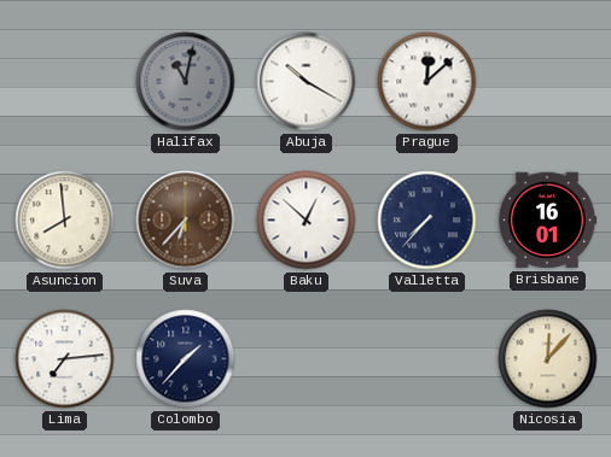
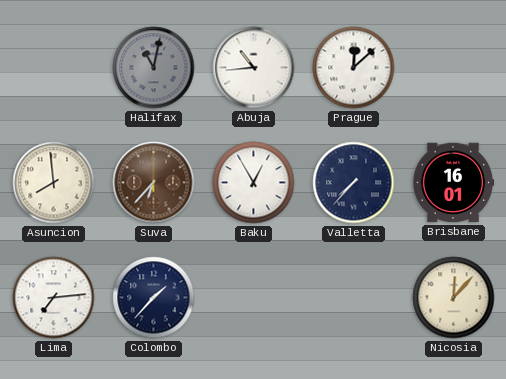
Abuja: 10:20 -> 10:44 (254, 68)
Baku: 12:52 -> 12:55 (254, 183)
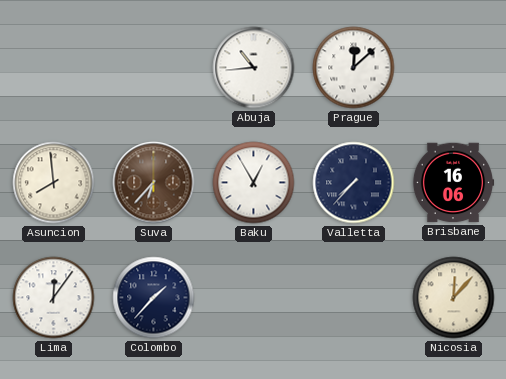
Halifax: 11:02 -> none (154, 68)
Brisbane: 16:01 -> 16:06 (453, 183)
Lima: 7:14 -> 12:06 (54, 298)
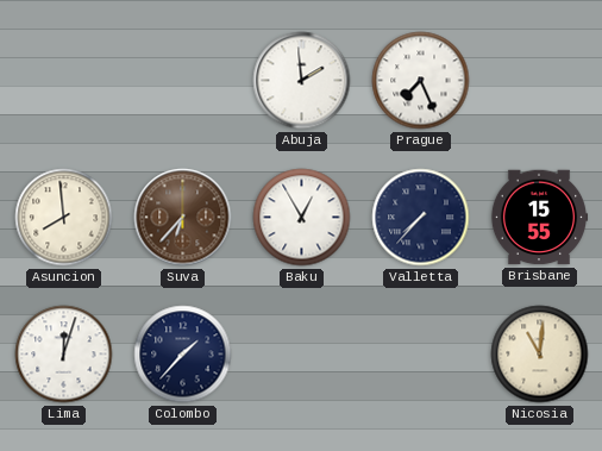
Abuja: 10:44 -> 1:59 (302, 81)
Prague: 12:08 -> 7:26 (421, 81)
Brisbane: 16:06 -> 15:55 (539, 218)
Lima: 12:06 -> 12:03 (64, 355)
Nicosia: 12:07 -> 11:01 (540, 355)
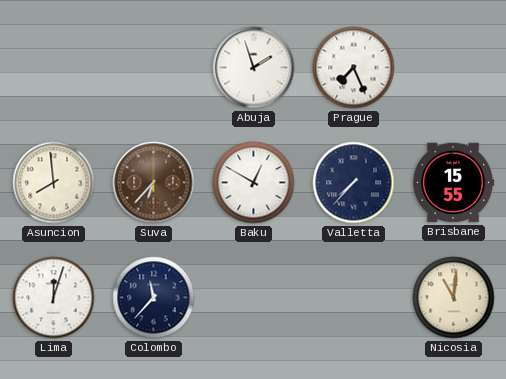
Abuja: 1:59 -> 1:57 (254, 68)
Baku: 12:55 -> 12:50 (254, 183)
Colombo: 1:37 -> 11:37 (154, 298)
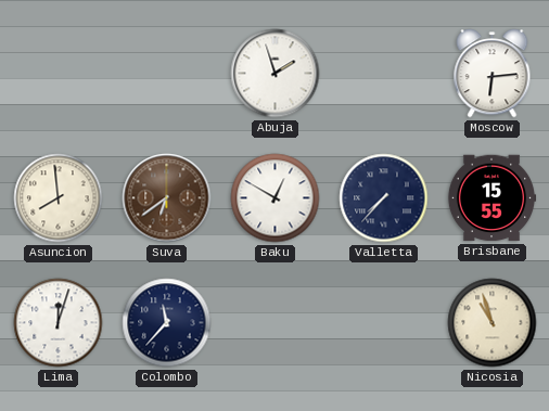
Prague: 7:26 -> none (354, 68)
Moscow: none -> 6:14 (493, 74)
Suva: 6:37 -> 6:39 (167, 198)
Nicosia: 11:01 -> 10:57 (493, 323)
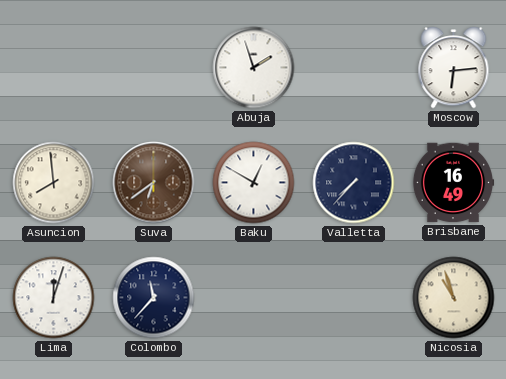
Brisbane: 15:55 -> 16:49 (453, 183)
